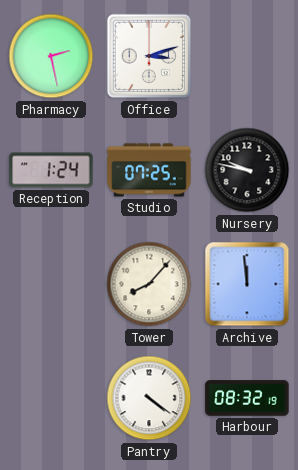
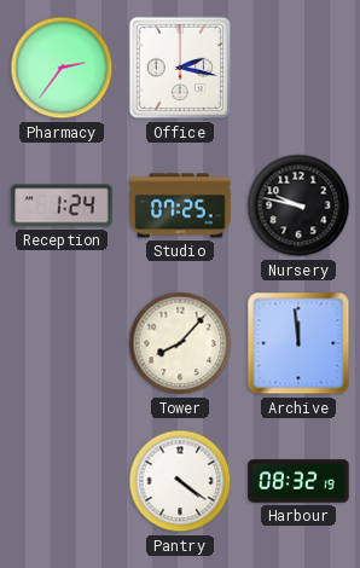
Pharmacy: 2:28 -> 2:36 (62, 68)
Office: 3:12 -> 2:17 (180, 68)
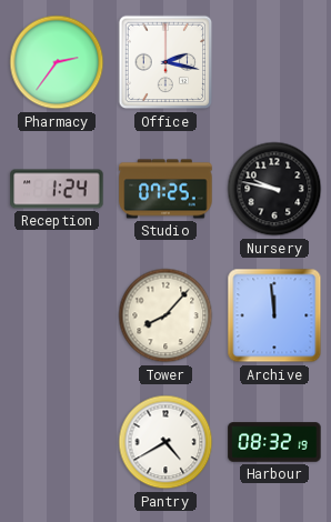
Pantry: 4:21 -> 4:40 (165, 442)
